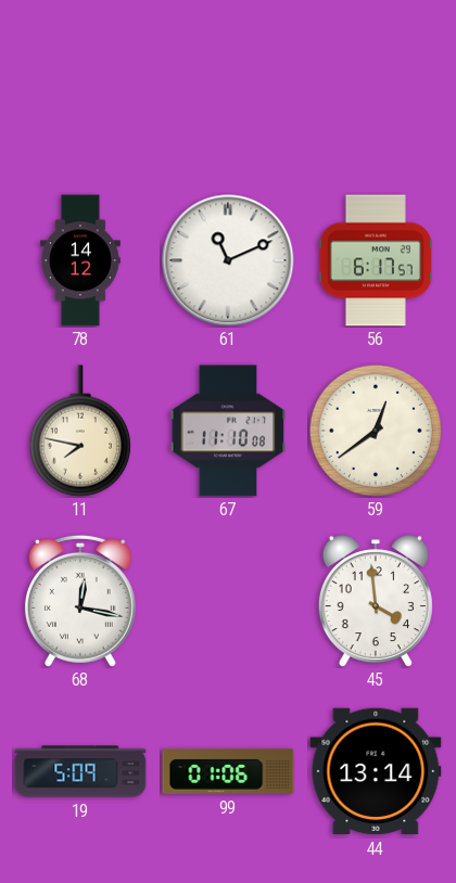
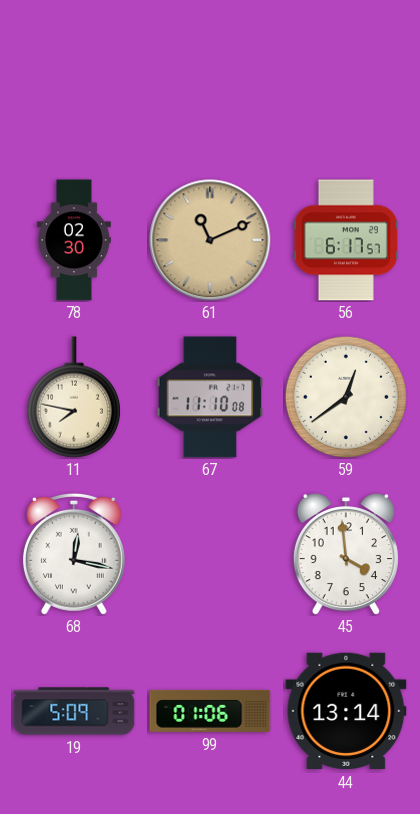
78: 14:12 -> 02:30 (74, 240)
61 dial: white -> champagne (210, 240)
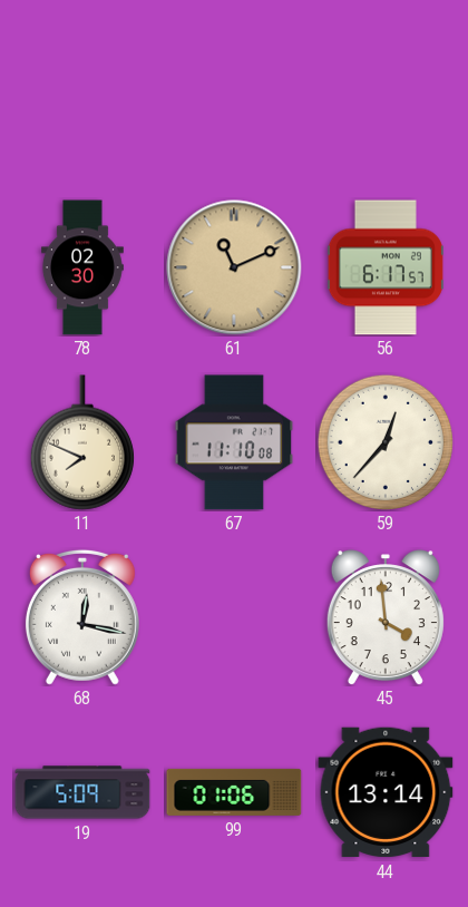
11: 7:47 -> 7:49 (82, 442)
59: 12:39 -> 12:37 (384, 441)
